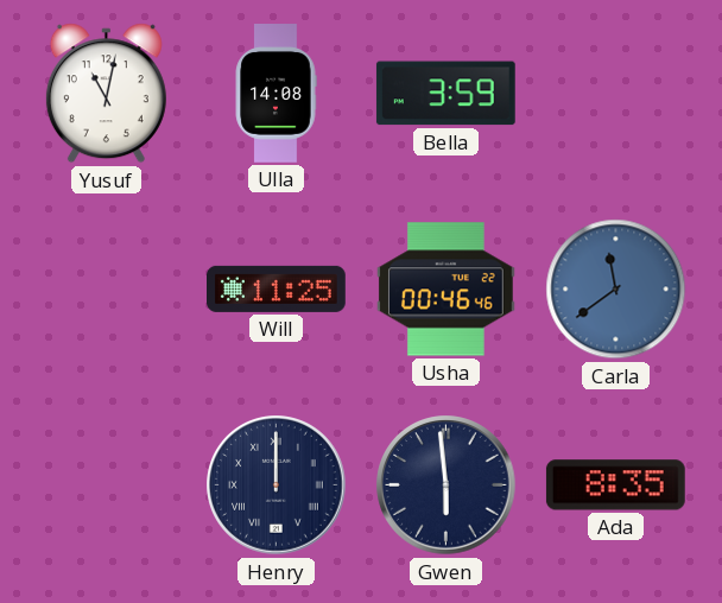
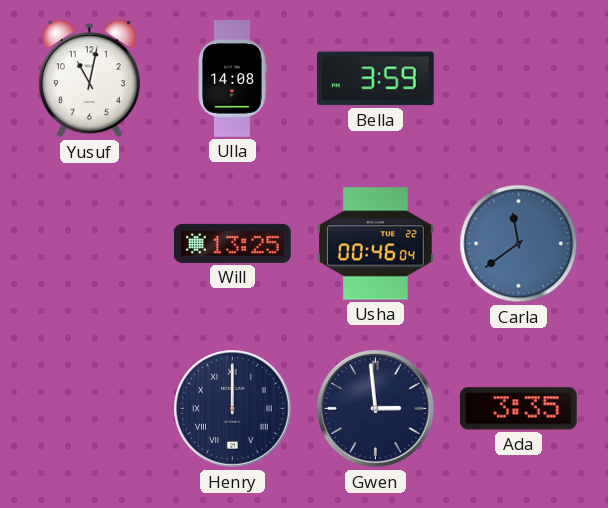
Will: 11:25 -> 13:25 (233, 243)
Usha: 00:46:46 -> 00:46:04 (375, 244)
Gwen: 5:59 -> 2:59 (376, 409)
Ada: 8:35 -> 3:35 (518, 409)
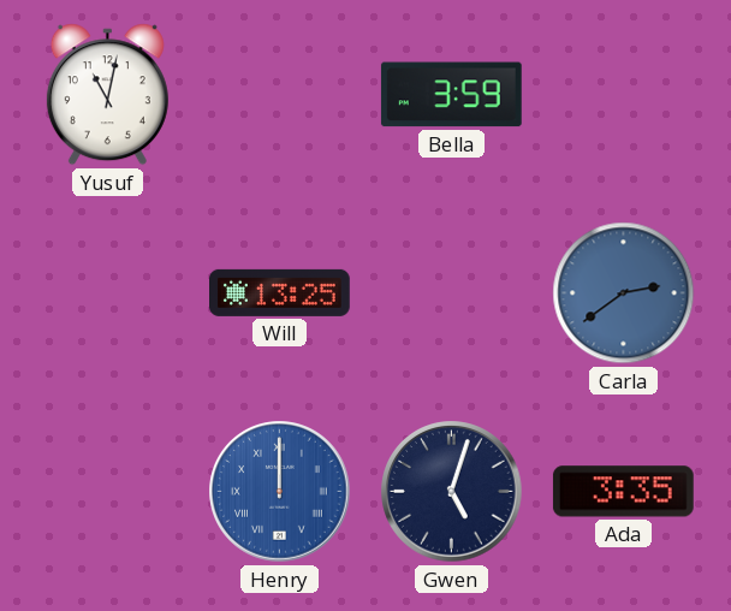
Ulla: 14:08 -> none (232, 79)
Usha: 00:46 -> none (375, 244)
Carla: 11:39 -> 2:39 (624, 293)
Henry dial: navy -> blue (280, 492)
Gwen: 2:59 -> 5:03 (452, 492)
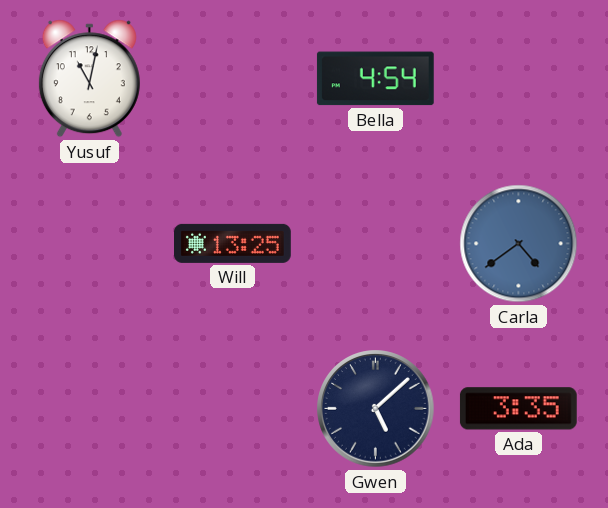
Bella: 3:59 -> 4:54 (375, 79)
Carla: 2:39 -> 4:39 (519, 244)
Henry: 12:00 -> none (280, 492)
Gwen: 5:03 -> 5:08 (376, 409)
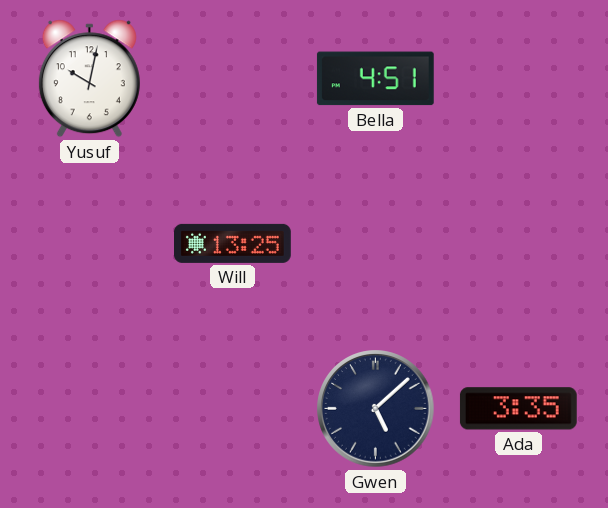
Yusuf: 11:02 -> 10:02 (89, 79)
Bella: 4:54 -> 4:51 (375, 79)
Carla: 4:39 -> none (519, 244)
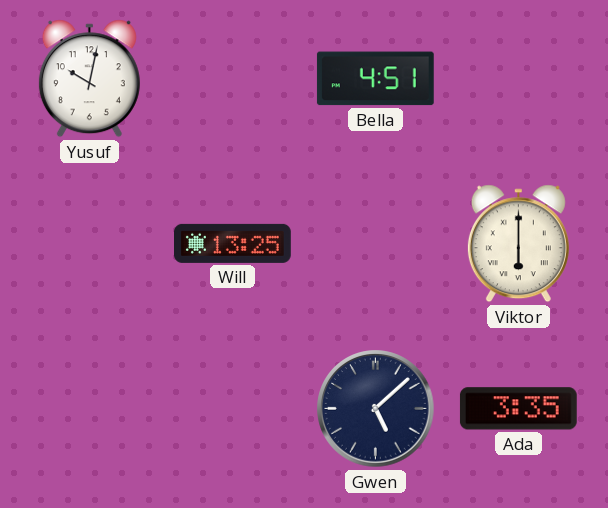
Viktor: none -> 6:00 (518, 244)
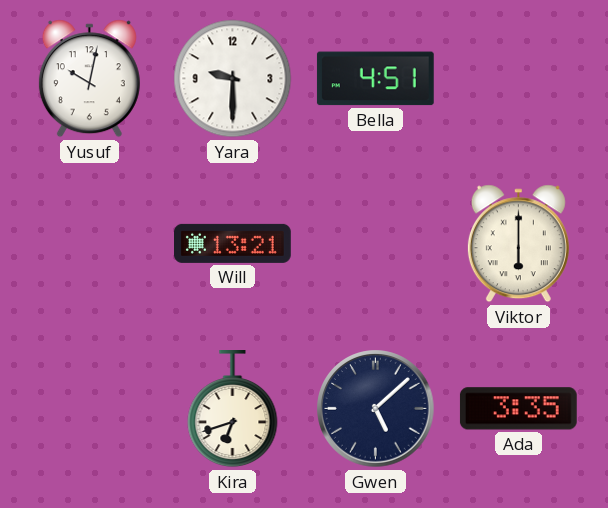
Yara: none -> 9:30 (233, 79)
Will: 13:25 -> 13:21 (233, 243)
Kira: none -> 6:42 (233, 410)
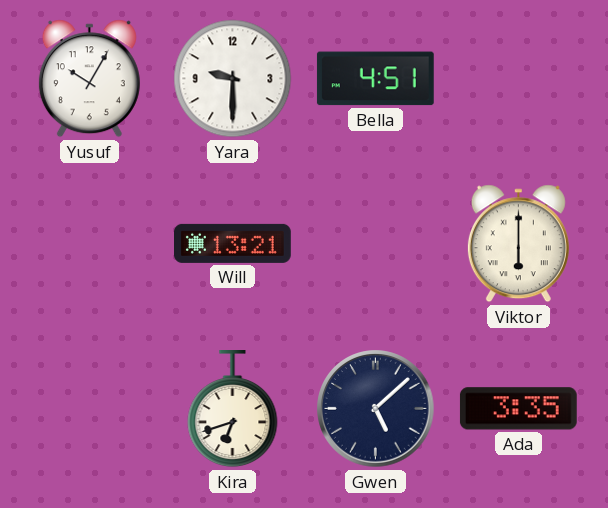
Yusuf: 10:02 -> 10:05 (89, 79)
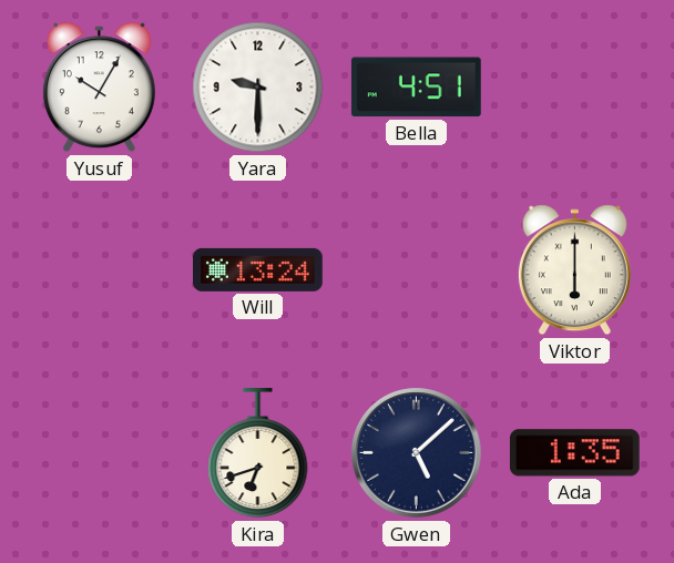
Will: 13:21 -> 13:24 (258, 269)
Ada: 3:35 -> 1:35 (574, 453)
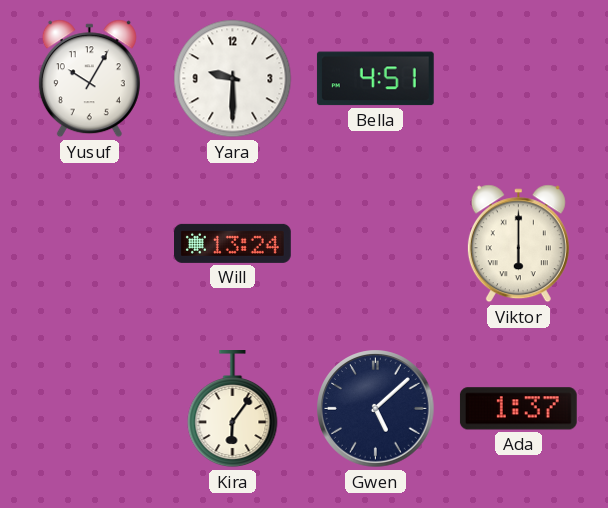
Kira: 6:42 -> 6:06 (233, 410)
Ada: 1:35 -> 1:37 (518, 409)
